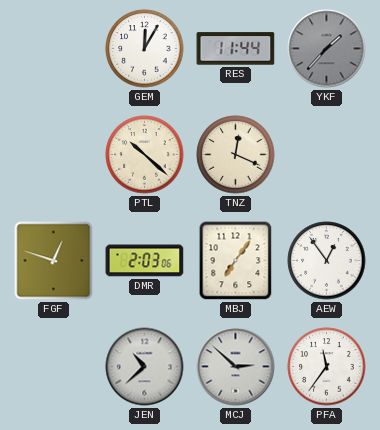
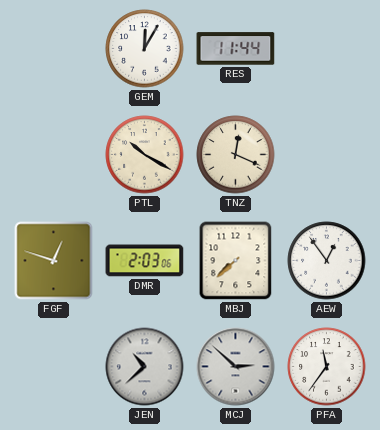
YKF: 1:37 -> none (327, 49)
PTL: 10:22 -> 10:20 (145, 155)
MBJ: 7:06 -> 7:38 (236, 261)
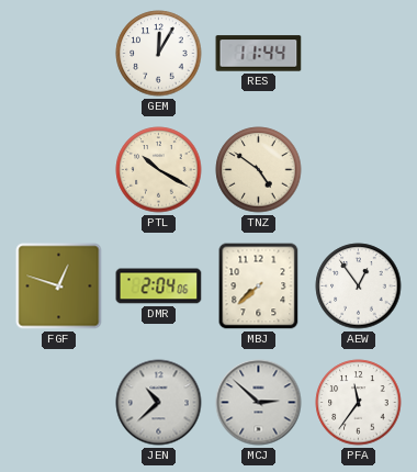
TNZ: 12:19 -> 4:51 (259, 170)
DMR: 2:03 -> 2:04 (159, 286)
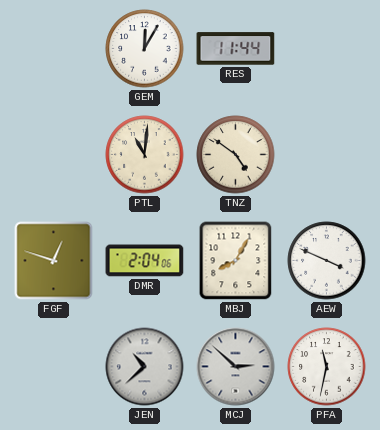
PTL: 10:20 -> 11:01 (145, 155)
MBJ: 7:38 -> 8:05 (236, 261)
AEW: 12:54 -> 3:49 (327, 261)
PFA: 11:36 -> 11:32 (327, 367)
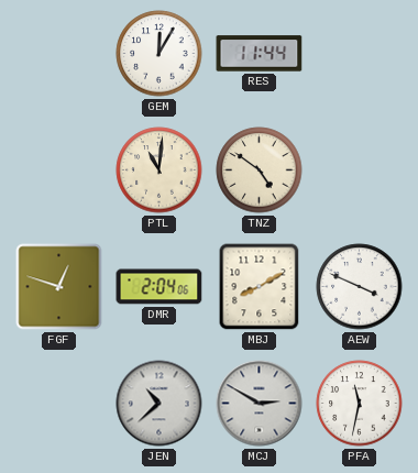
MBJ: 8:05 -> 8:10 (260, 287)
MCJ: 2:52 -> 2:50 (260, 404)
